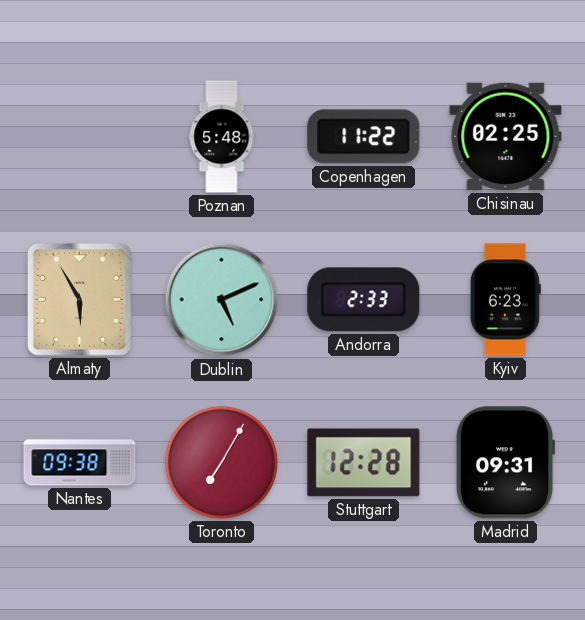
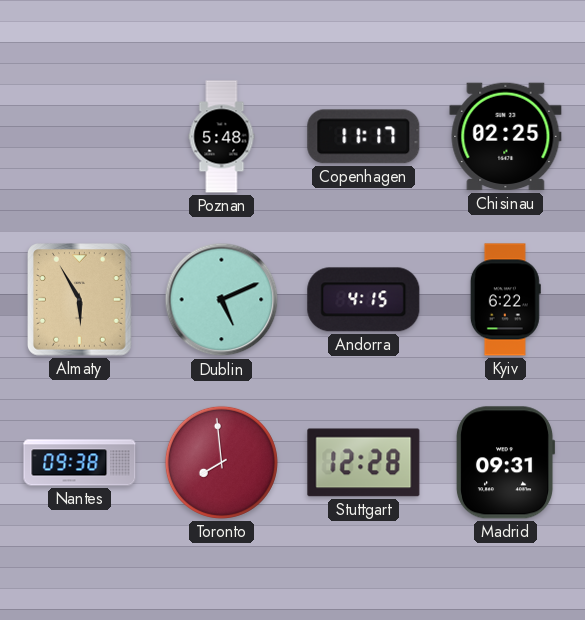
Copenhagen: 11:22 -> 11:17 (364, 137)
Andorra: 2:33 -> 4:15 (364, 300)
Kyiv: 6:23 -> 6:22 (505, 300)
Toronto: 7:05 -> 7:59 (221, 462)
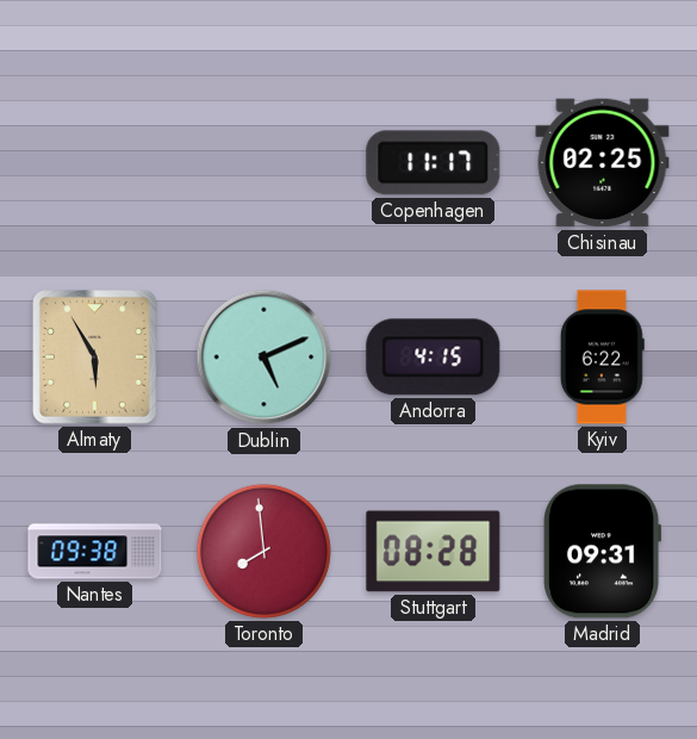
Poznan: 5:48 -> none (222, 137)
Stuttgart: 12:28 -> 08:28 (434, 552)
